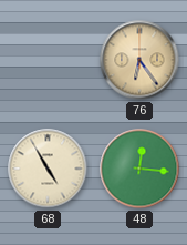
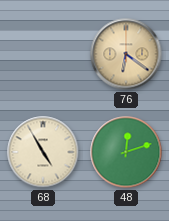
76: 6:24 -> 6:21 (126, 54)
48: 12:16 -> 12:12 (126, 152)
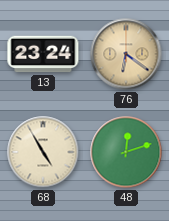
13: none -> 23:24 (43, 54)
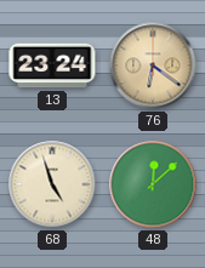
68: 4:55 -> 4:57 (52, 184)
48: 12:12 -> 12:08 (153, 184)
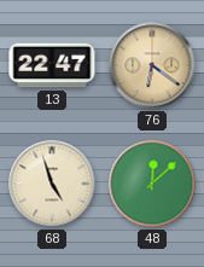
13: 23:24 -> 22:47 (52, 65)
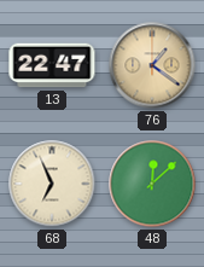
76: 6:21 -> 1:21 (152, 65)
68: 4:57 -> 6:56 (52, 184)
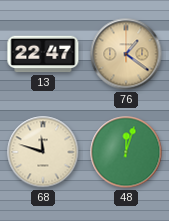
68: 6:56 -> 11:48 (43, 152)
48: 12:08 -> 12:03 (126, 152)
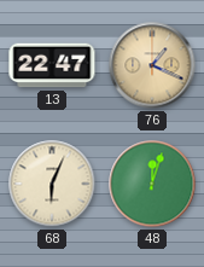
76: 1:21 -> 1:19 (152, 65)
68: 11:48 -> 6:04 (52, 184)
